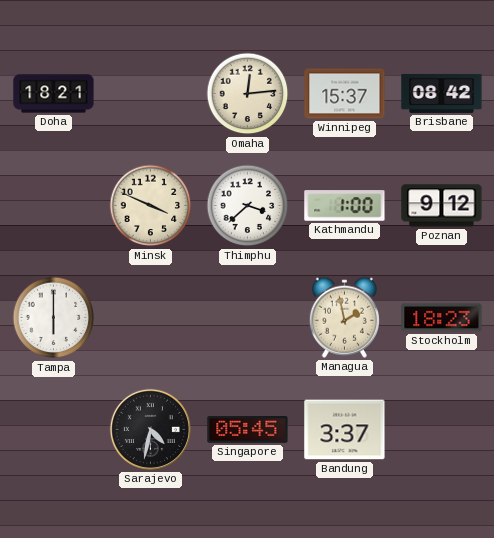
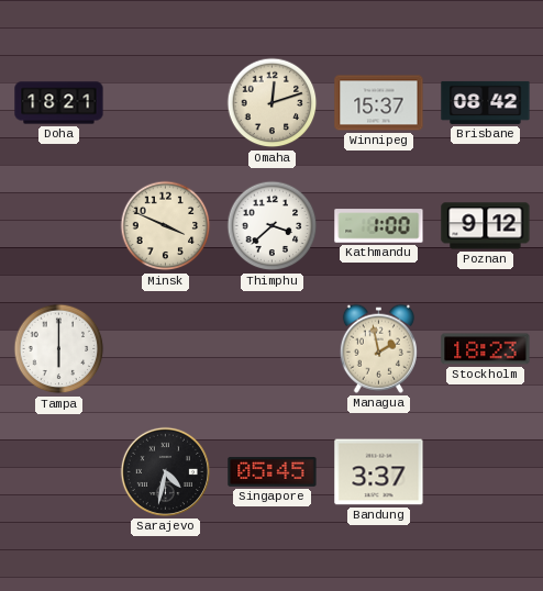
Omaha: 12:14 -> 12:12 (273, 103)
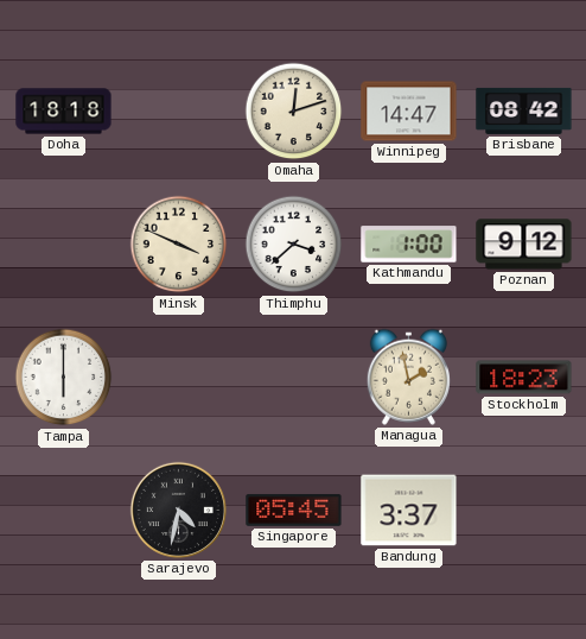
Doha: 18:21 -> 18:18 (64, 112)
Winnipeg: 15:37 -> 14:47 (409, 112)
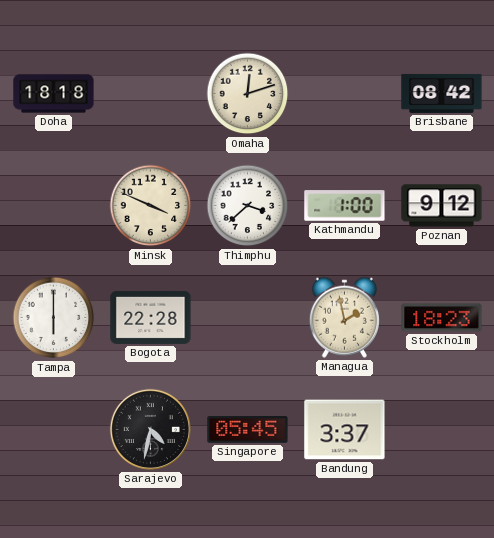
Winnipeg: 14:47 -> none (409, 112)
Bogota: none -> 22:28 (151, 317)
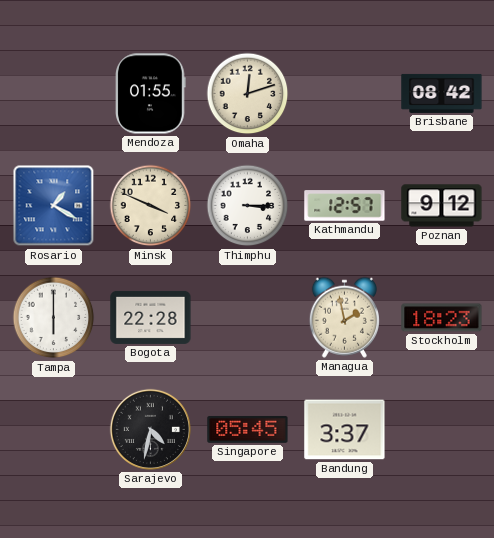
Doha: 18:18 -> none (54, 94)
Mendoza: none -> 01:55 (151, 94)
Rosario: none -> 1:20 (54, 206)
Thimphu: 3:38 -> 3:15 (248, 206)
Kathmandu: 1:00 -> 12:57 (345, 206)
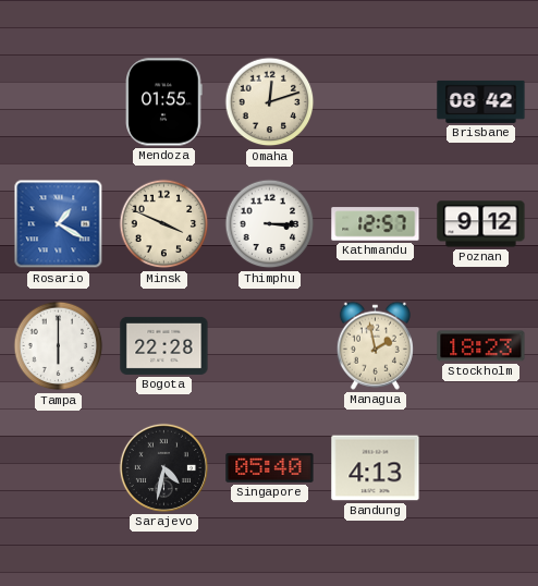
Singapore: 05:45 -> 05:40 (270, 468)
Bandung: 3:37 -> 4:13 (376, 468)
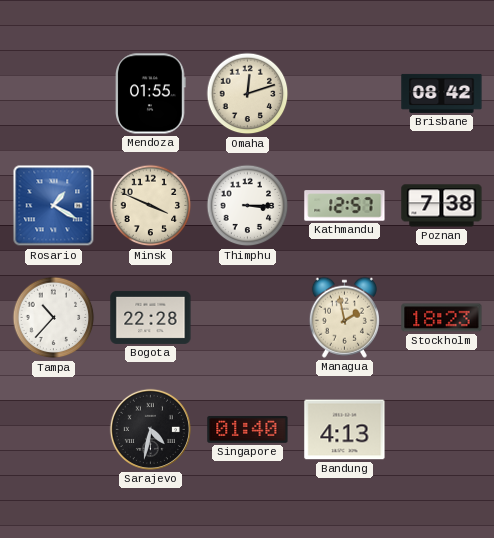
Poznan: 9:12 -> 7:38 (442, 206)
Tampa: 6:00 -> 10:37 (54, 318)
Singapore: 05:40 -> 01:40 (248, 430)
